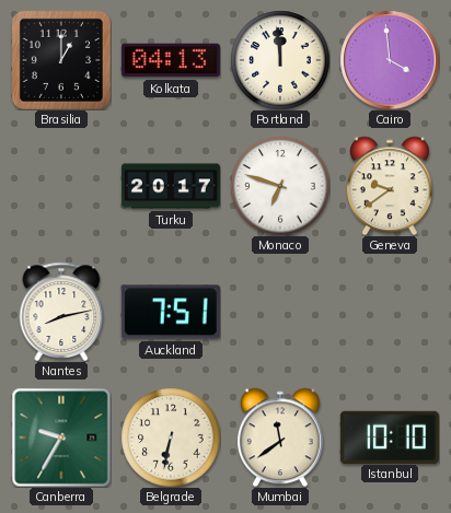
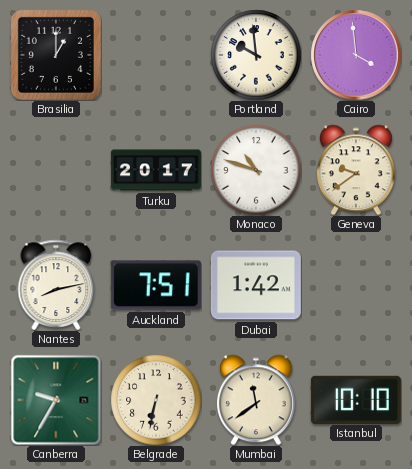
Kolkata: 04:13 -> none (171, 60)
Portland: 11:59 -> 9:59 (256, 55)
Monaco: 6:48 -> 10:48 (256, 170)
Dubai: none -> 1:42 (256, 285)
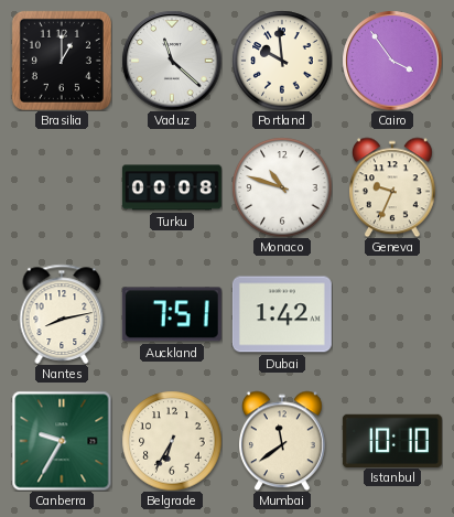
Vaduz: none -> 11:22 (172, 61)
Cairo: 3:59 -> 3:54 (392, 61)
Turku: 20:17 -> 00:08 (172, 187)
Geneva: 9:39 -> 9:34 (392, 187)
Belgrade: 6:32 -> 6:35 (172, 441)
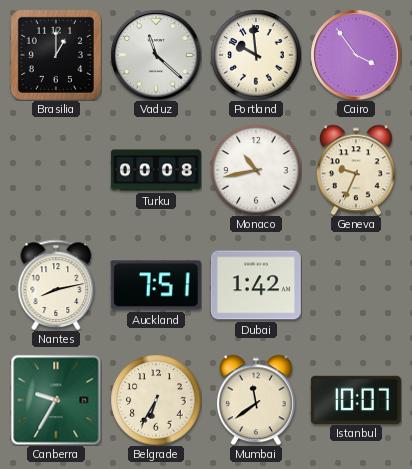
Monaco: 10:48 -> 10:43 (256, 170)
Istanbul: 10:10 -> 10:07 (356, 399)
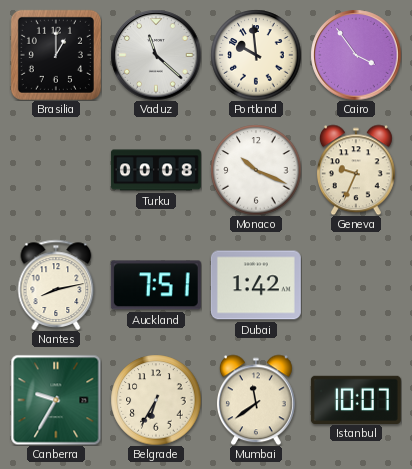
Monaco: 10:43 -> 10:19 (256, 170)
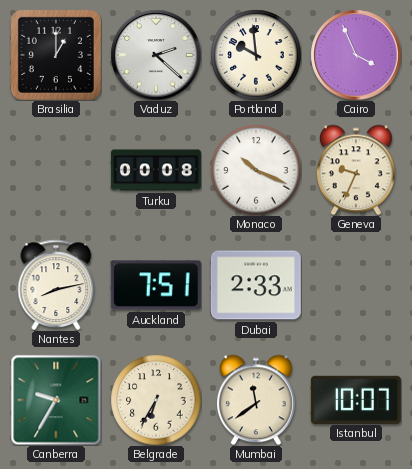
Vaduz: 11:22 -> 2:22 (156, 55)
Cairo: 3:54 -> 3:56 (356, 55)
Dubai: 1:42 -> 2:33 (256, 285)
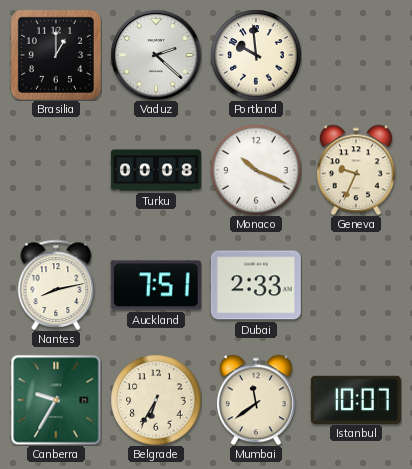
Cairo: 3:56 -> none (356, 55)
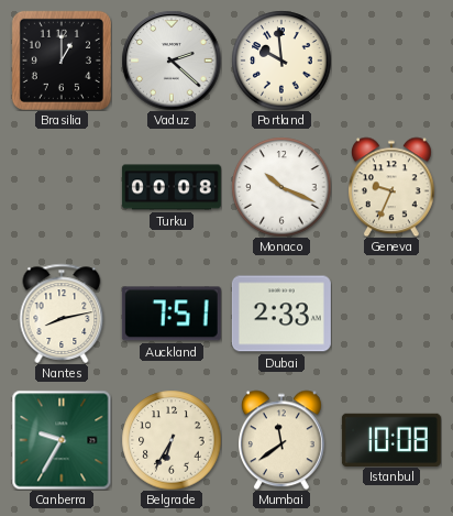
Istanbul: 10:07 -> 10:08 (391, 439)
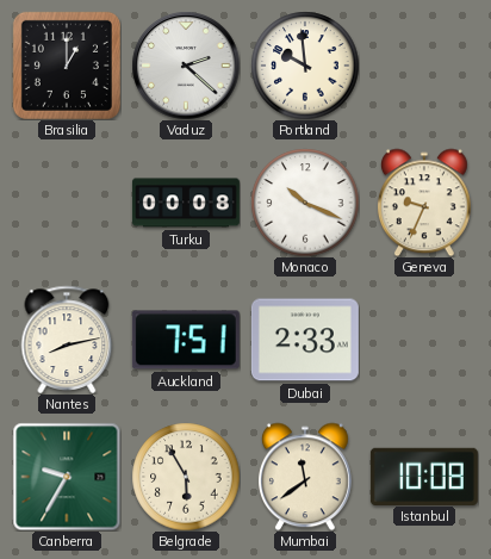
Belgrade: 6:35 -> 5:55 (186, 477)
